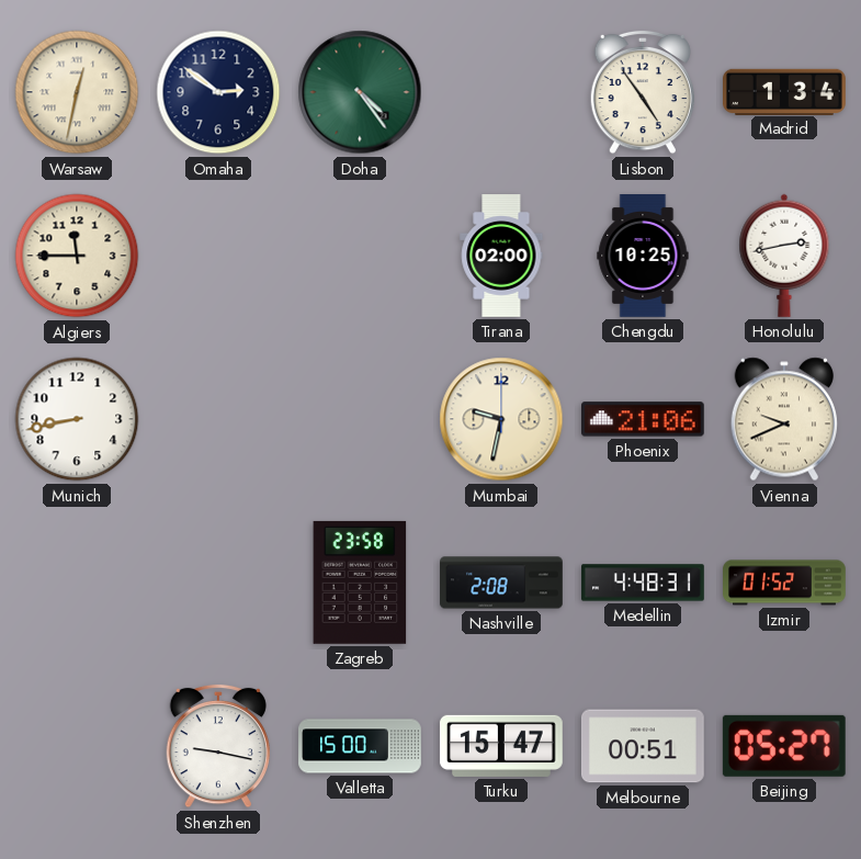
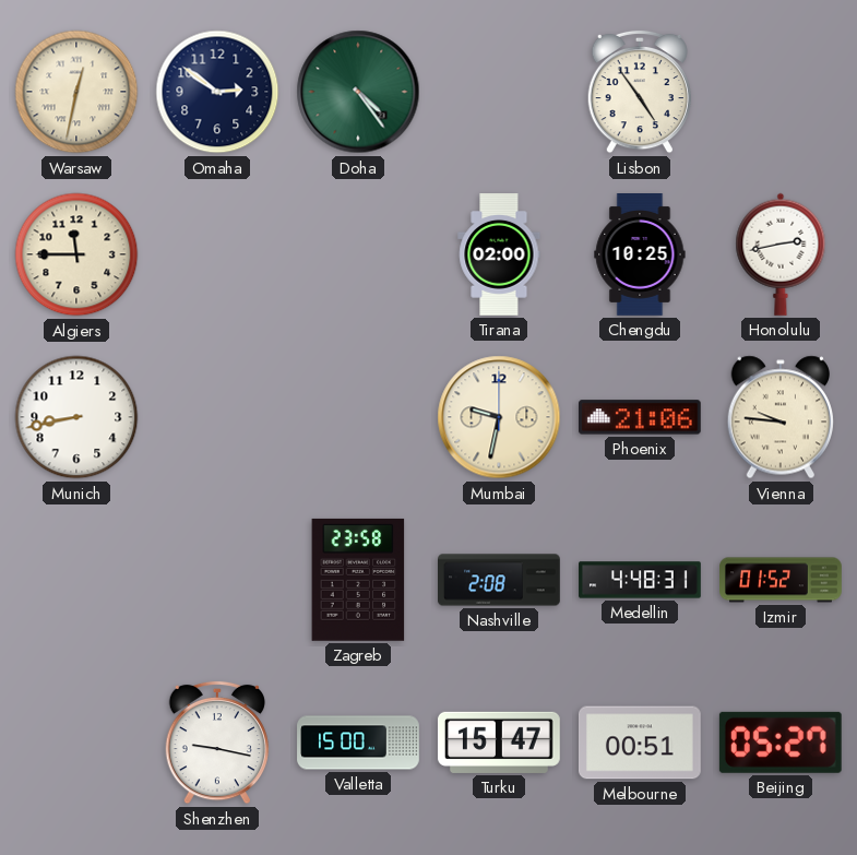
Madrid: 1:34 -> none (785, 91)
Vienna: 9:41 -> 9:46 (779, 417)
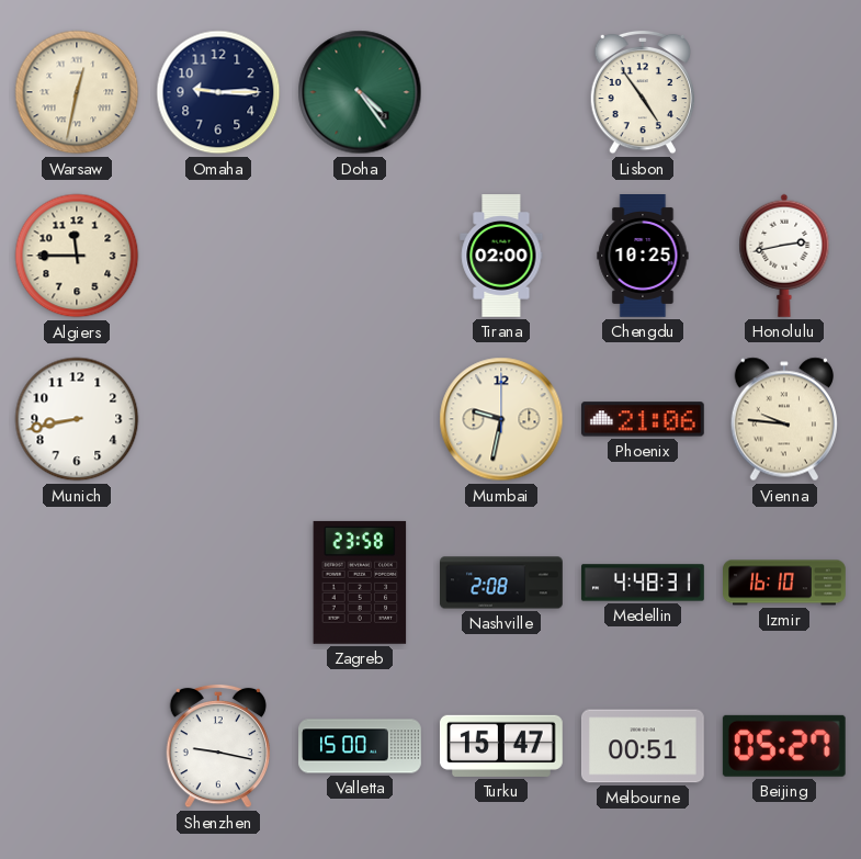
Omaha: 2:51 -> 9:15 (218, 92)
Izmir: 01:52 -> 16:10 (784, 583)
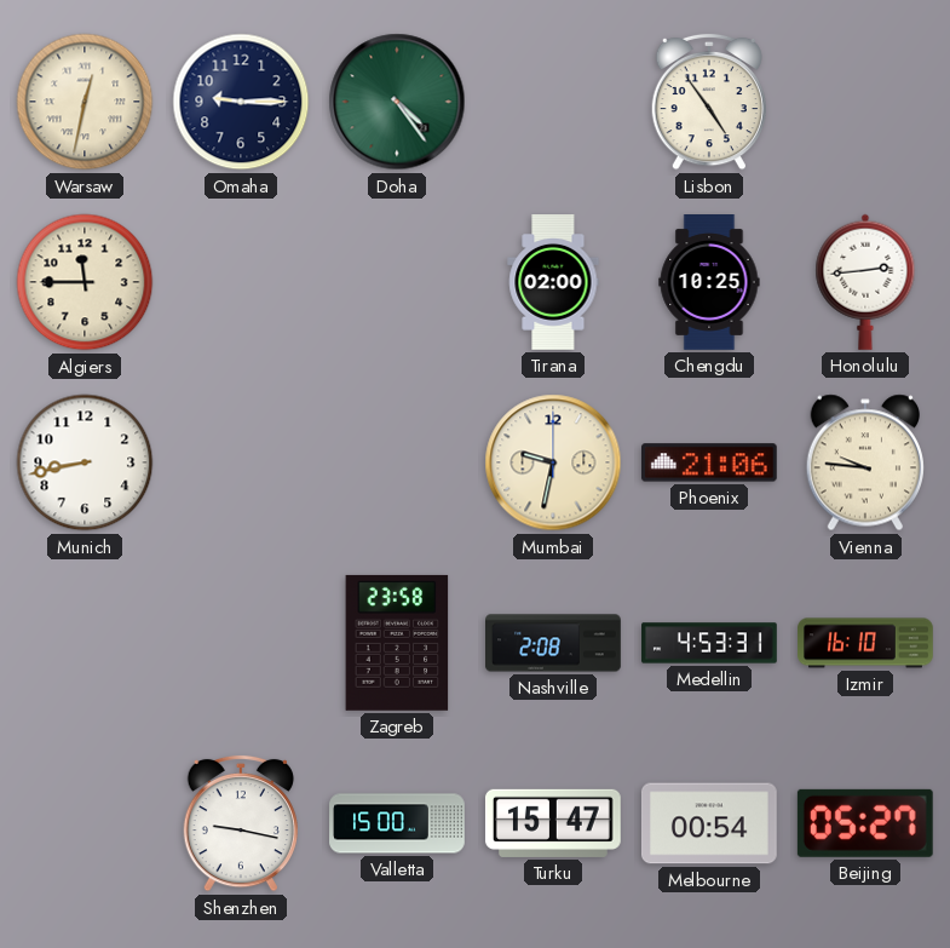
Honolulu: 2:43 -> 2:44 (865, 282)
Medellin: 4:48 -> 4:53 (709, 643)
Melbourne: 00:51 -> 00:54 (709, 823)
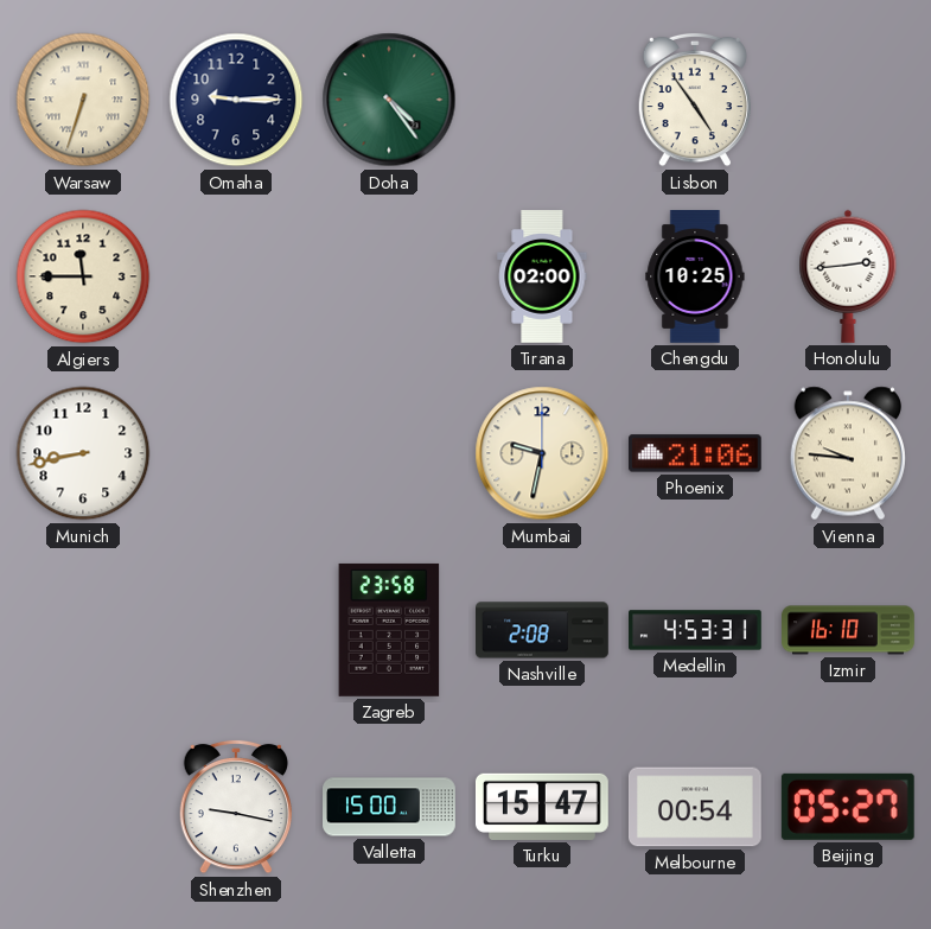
Warsaw: 12:32 -> 6:33 (83, 100)
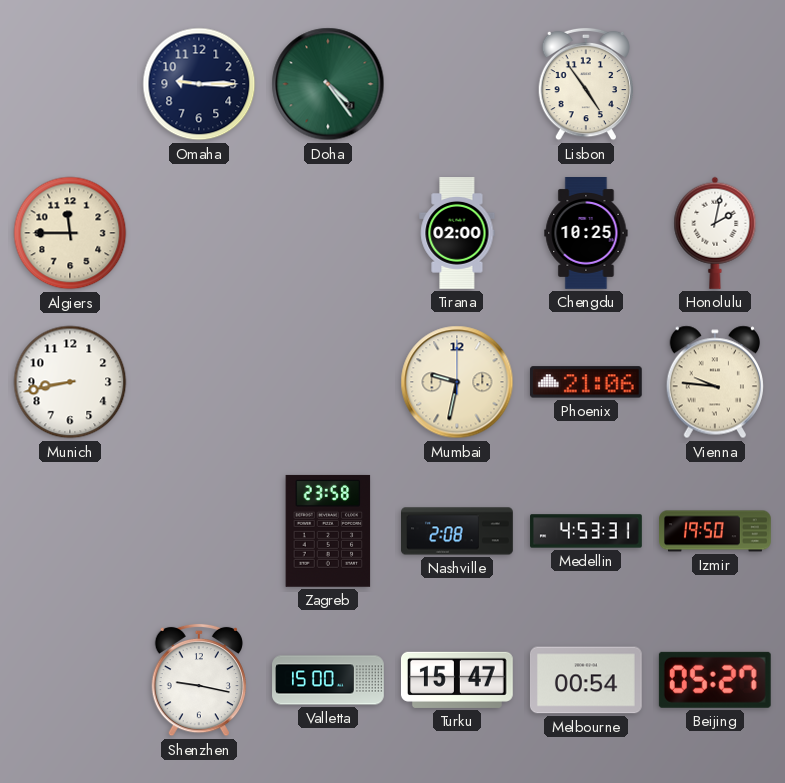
Warsaw: 6:33 -> none (83, 100)
Honolulu: 2:44 -> 2:02 (715, 233)
Izmir: 16:10 -> 19:50 (715, 531)
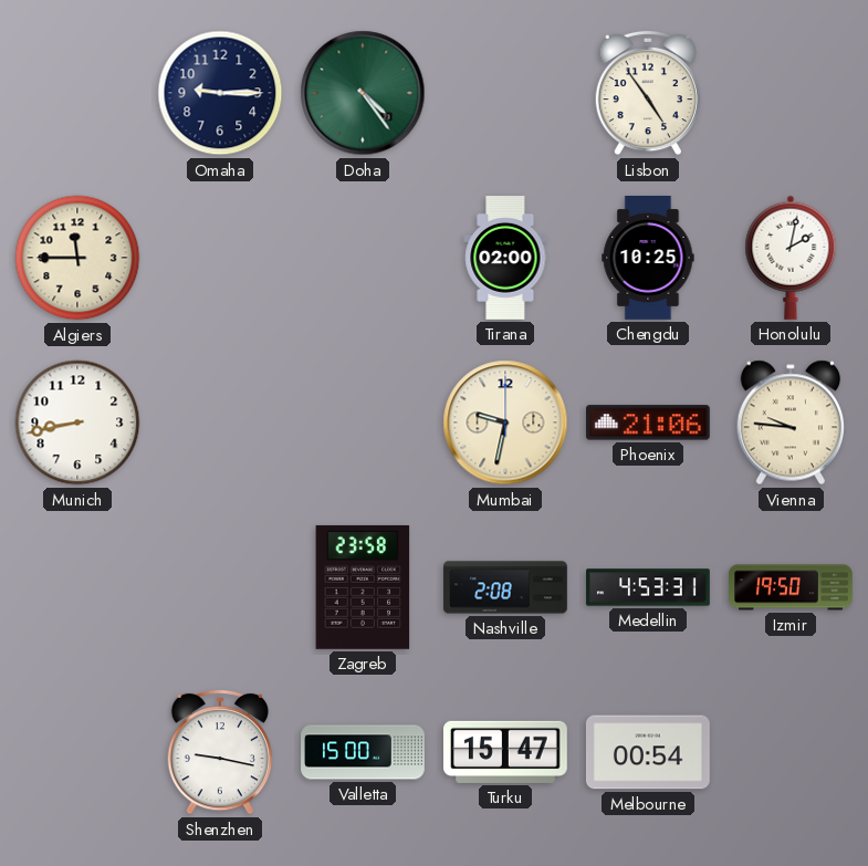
Beijing: 05:27 -> none (715, 680)
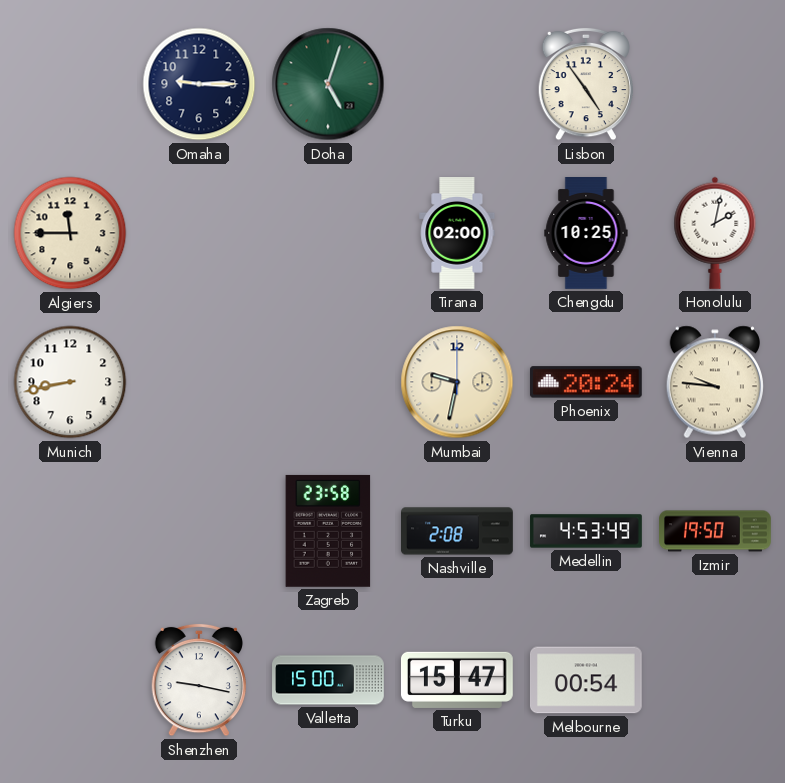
Doha: 4:24 -> 5:03 (328, 84)
Phoenix: 21:06 -> 20:24 (586, 382)
Medellin: 4:53:31 -> 4:53:49 (586, 531)
